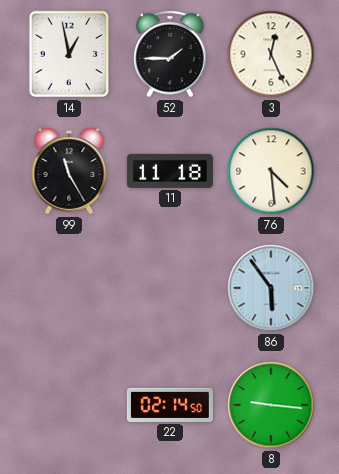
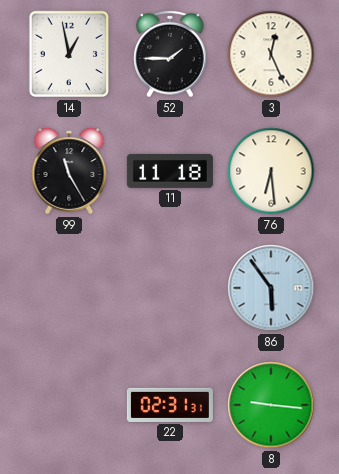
76: 4:29 -> 6:29 (271, 171)
22: 02:14 -> 02:31 (170, 405)
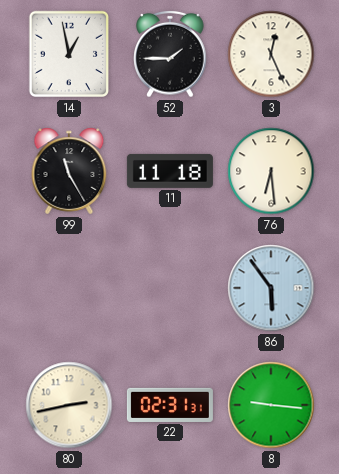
80: none -> 2:43 (69, 405)
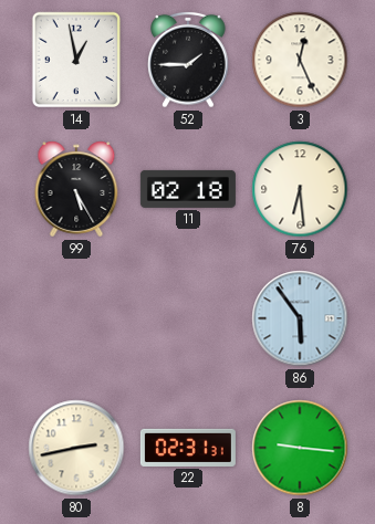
99: 11:25 -> 5:25 (76, 189)
11: 11:18 -> 02:18 (188, 189)
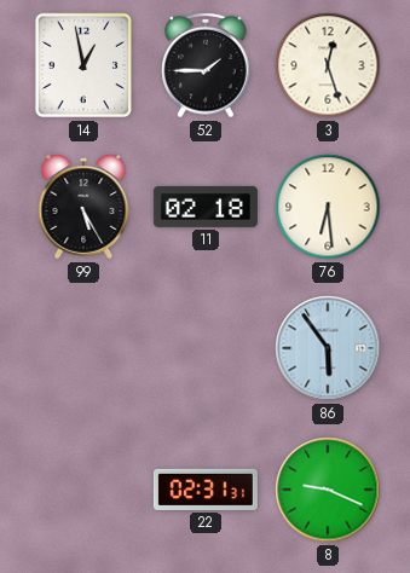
3: 12:26 -> 12:27 (328, 65)
80: 2:43 -> none (76, 448)
8: 9:16 -> 9:19 (328, 490)
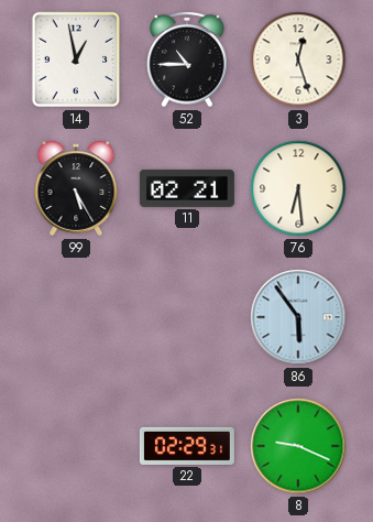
52: 1:45 -> 10:45 (187, 59)
11: 02:18 -> 02:21 (187, 188)
22: 02:31 -> 02:29 (187, 446)
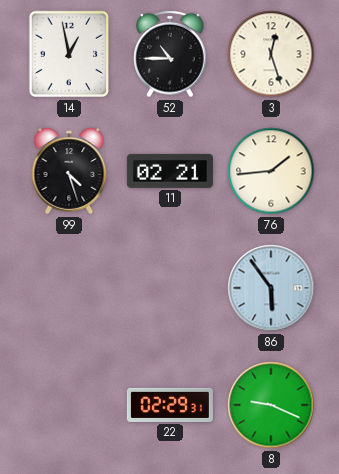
99: 5:25 -> 4:27 (69, 171)
76: 6:29 -> 1:44 (271, 171)
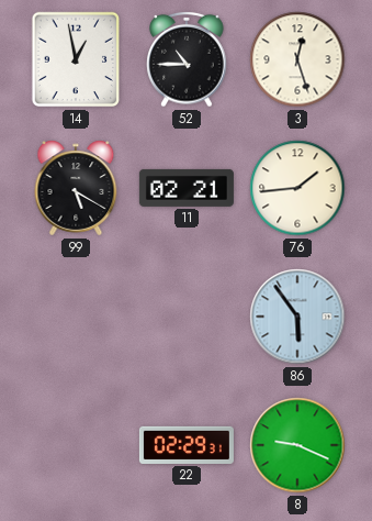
99: 4:27 -> 5:20 (76, 188)
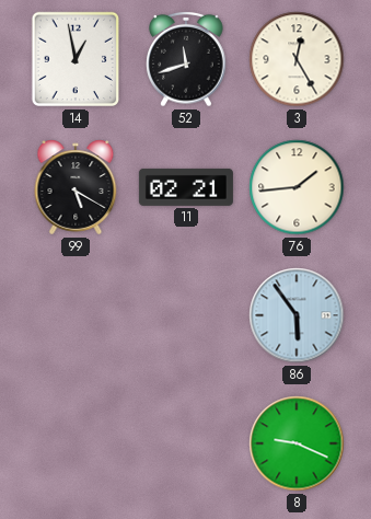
52: 10:45 -> 11:42 (186, 59)
3: 12:27 -> 12:25 (297, 59)
22: 02:29 -> none (187, 445)
